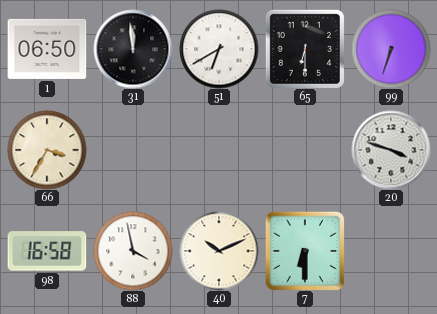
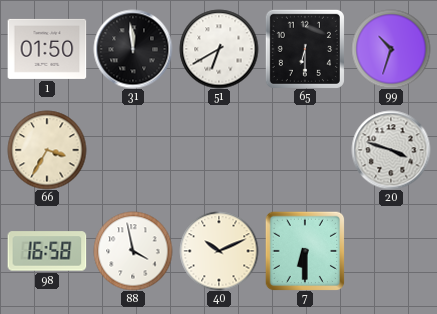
1: 06:50 -> 01:50 (47, 49)
99: 6:33 -> 10:33 (391, 49)
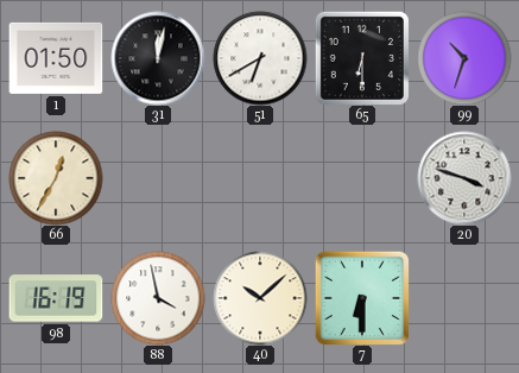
31: 11:59 -> 12:02 (158, 58)
66: 3:35 -> 12:35 (56, 178)
98: 16:58 -> 16:19 (56, 298)
40: 10:11 -> 10:08 (260, 298)
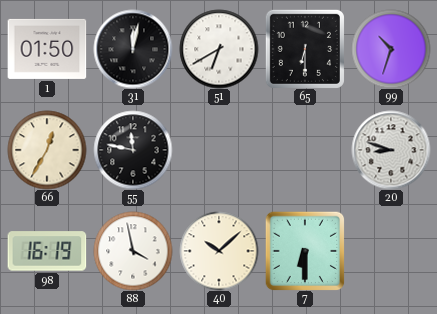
55: none -> 11:47 (133, 150)
20: 3:48 -> 8:48 (391, 150)
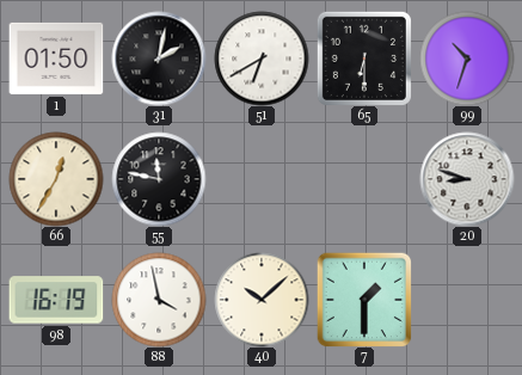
31: 12:02 -> 2:02 (159, 59)
7: 6:30 -> 1:30 (364, 300)
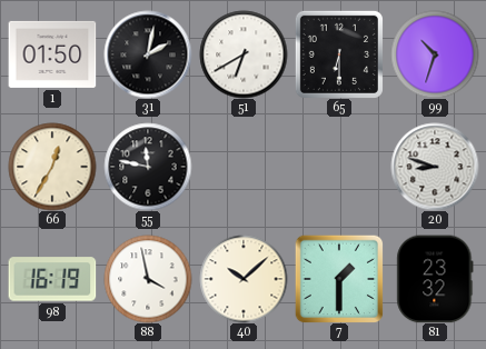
81: none -> 23:32 (435, 279)
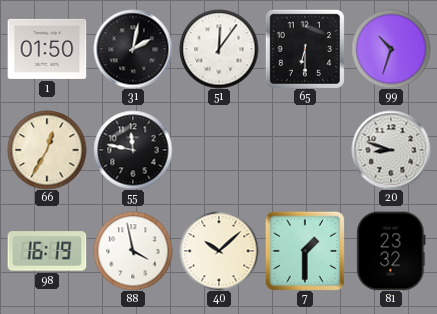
51: 6:40 -> 12:06 (219, 49)
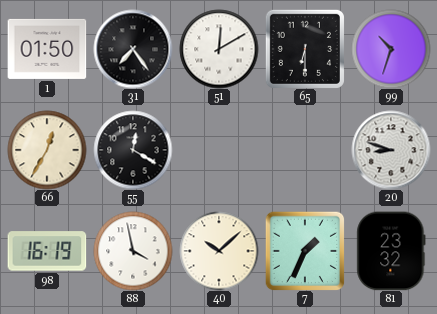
31: 2:02 -> 7:24 (133, 49)
51: 12:06 -> 12:10 (219, 49)
55: 11:47 -> 12:20 (133, 150)
7: 1:30 -> 1:34 (305, 251)
